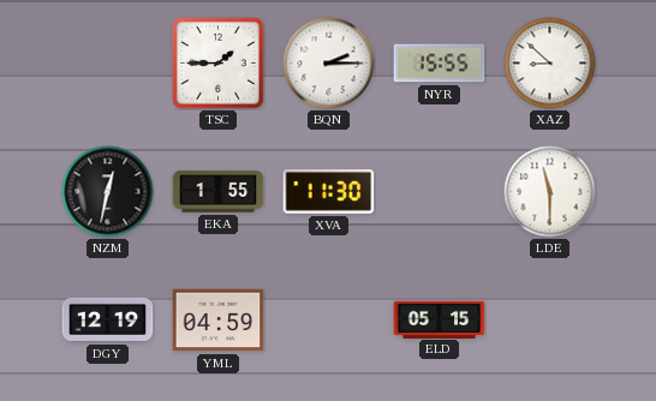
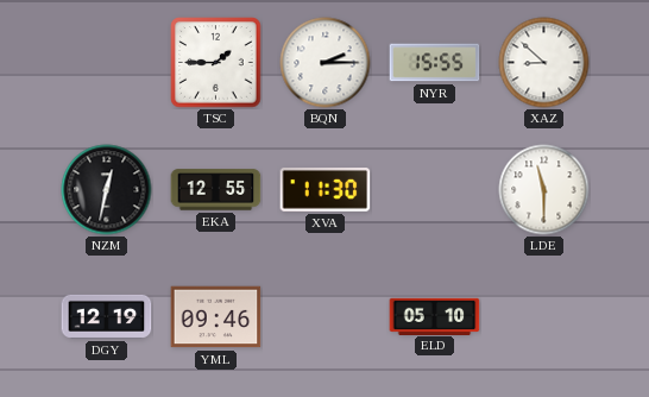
EKA: 1:55 -> 12:55 (216, 190)
YML: 04:59 -> 09:46 (216, 317)
ELD: 05:15 -> 05:10 (435, 316)
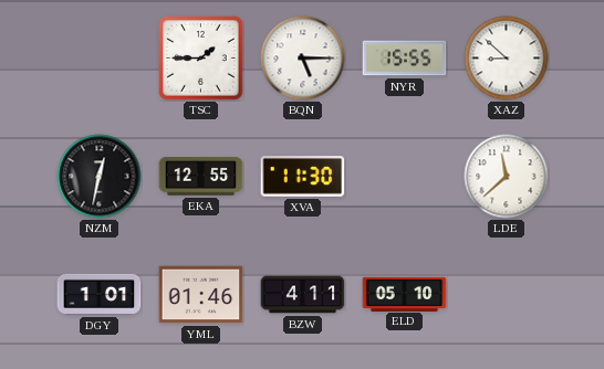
BQN: 2:15 -> 5:15 (303, 59)
LDE: 11:30 -> 11:38 (507, 177)
DGY: 12:19 -> 1:01 (100, 294)
YML: 09:46 -> 01:46 (201, 295)
BZW: none -> 4:11 (303, 295)
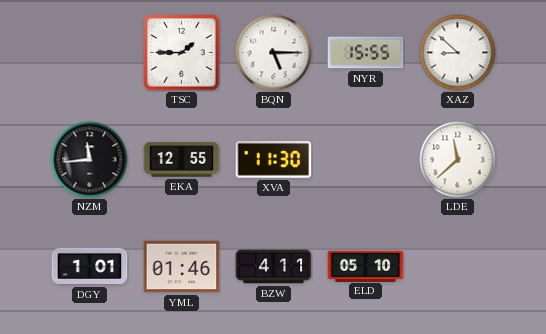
NZM: 12:32 -> 11:44 (90, 160)
